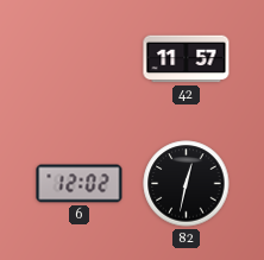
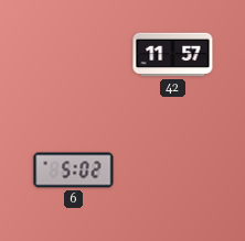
6: 12:02 -> 5:02 (74, 171)
82: 12:32 -> none (187, 184)
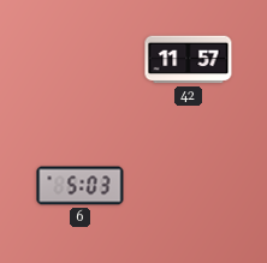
6: 5:02 -> 5:03 (81, 186)
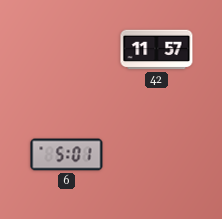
6: 5:03 -> 5:01 (67, 155)
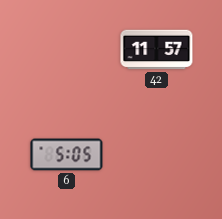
6: 5:01 -> 5:05 (67, 155)
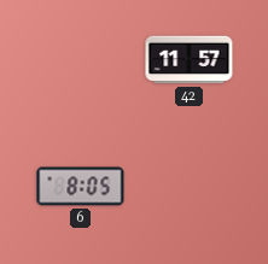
6: 5:05 -> 8:05 (81, 187)
